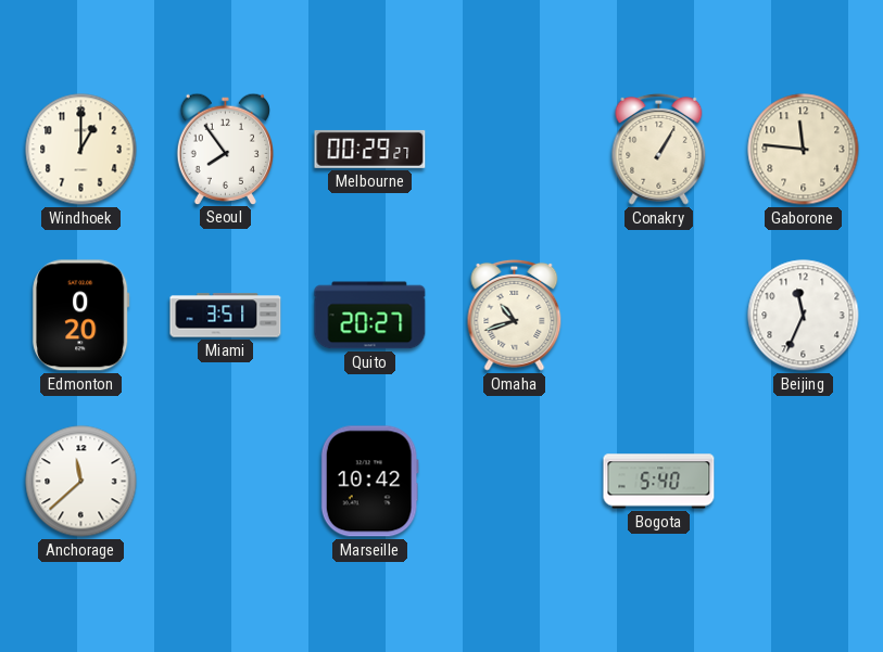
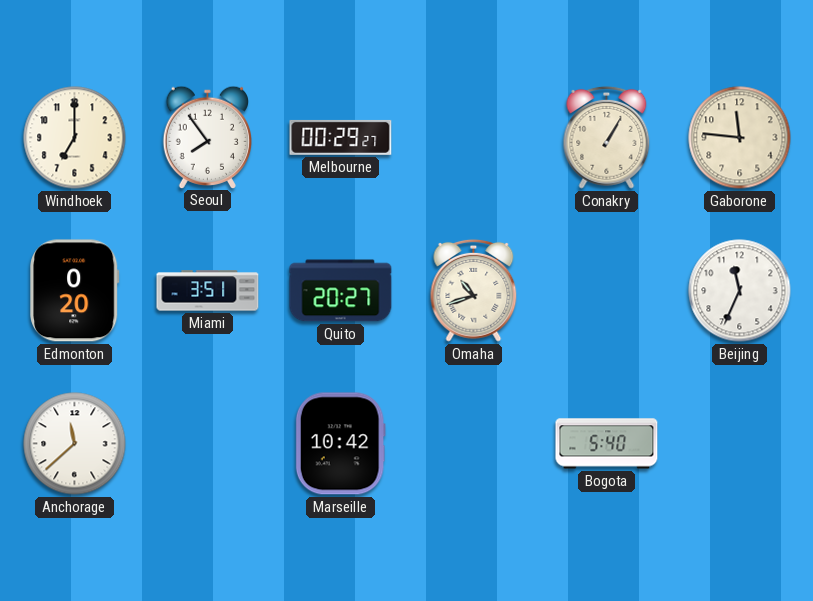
Windhoek: 1:00 -> 7:00 (75, 138)
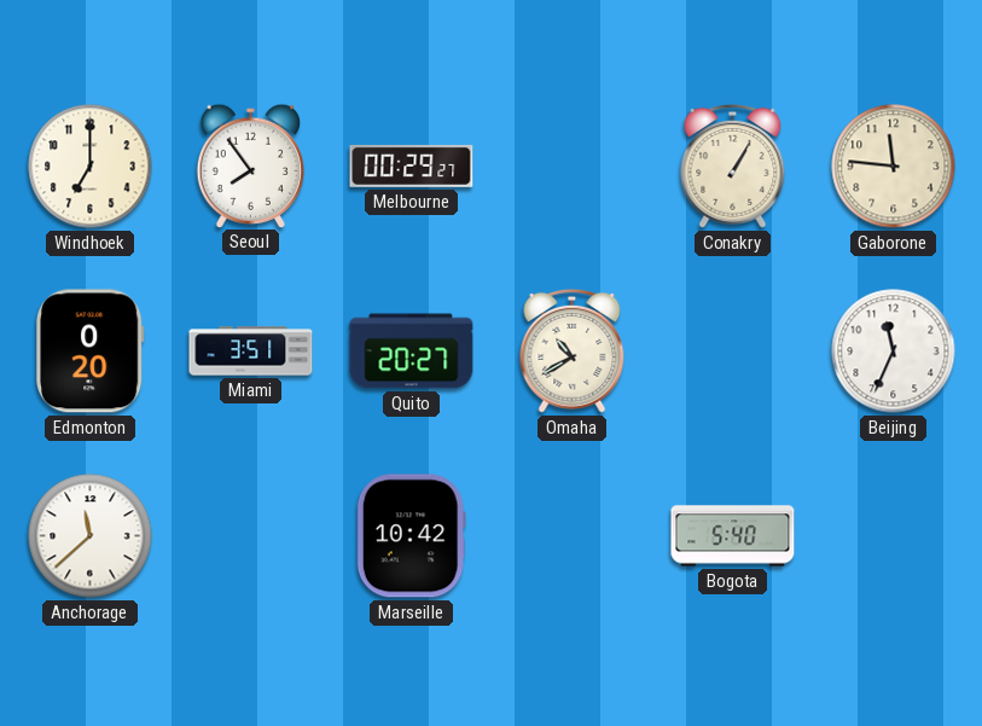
Omaha: 10:42 -> 10:40 (573, 350)
